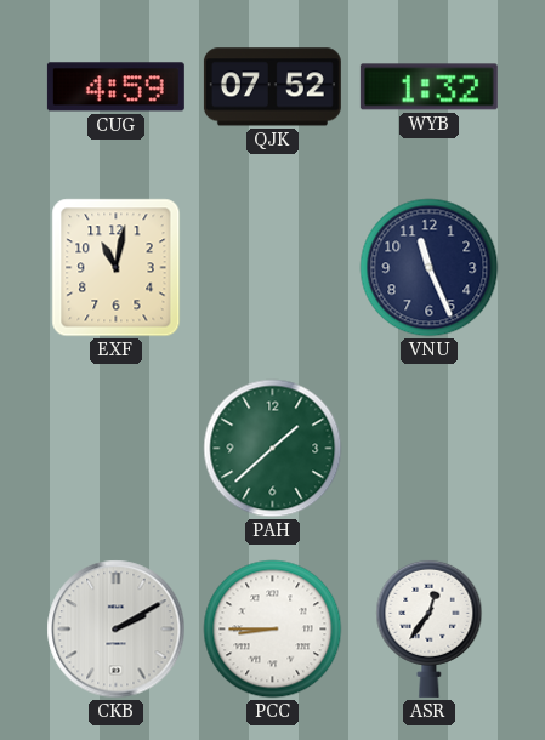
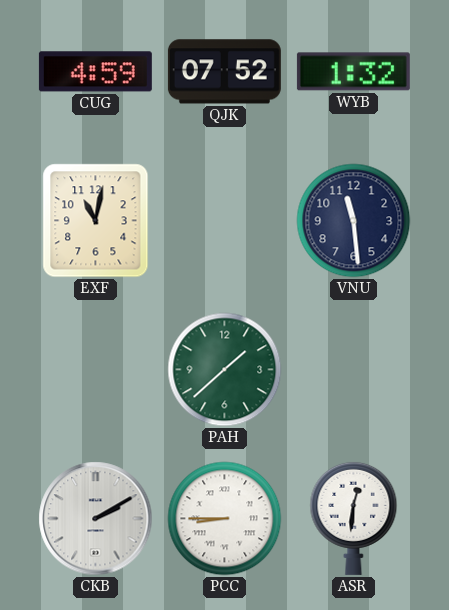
VNU: 11:26 -> 11:29 (354, 221)
ASR: 12:36 -> 12:31 (354, 518)
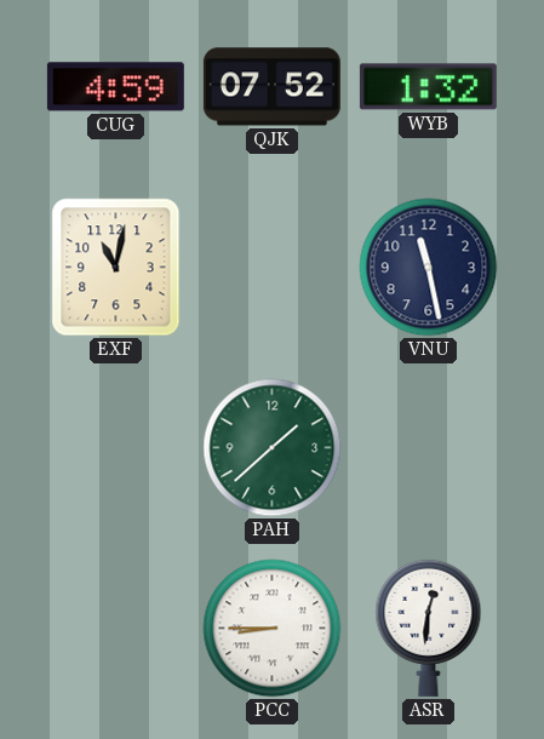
VNU: 11:29 -> 11:28 (429, 268)
CKB: 2:10 -> none (96, 519)
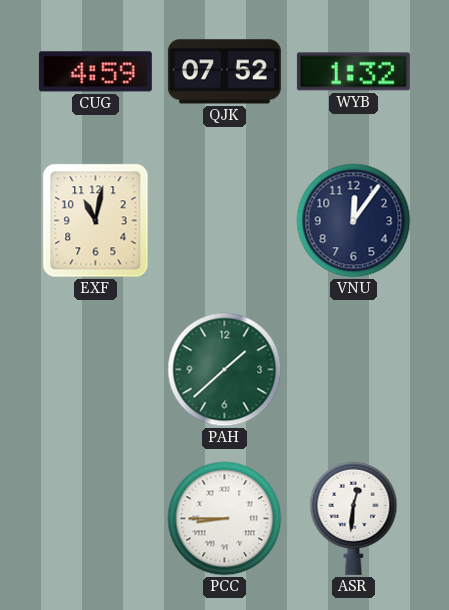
VNU: 11:28 -> 12:06 (354, 221)
